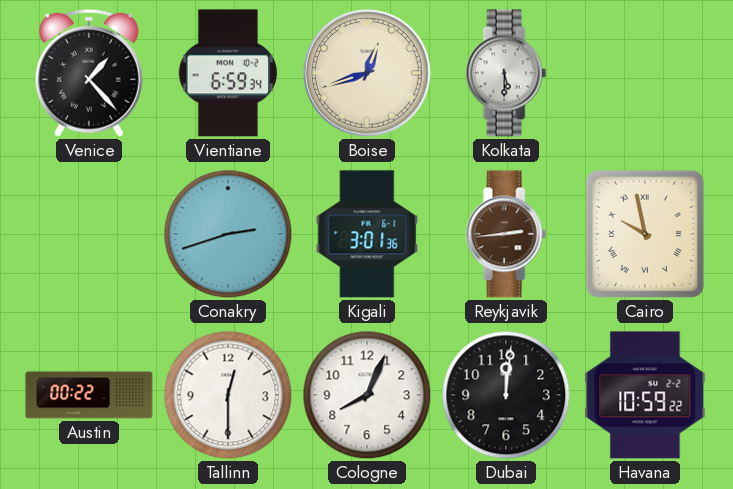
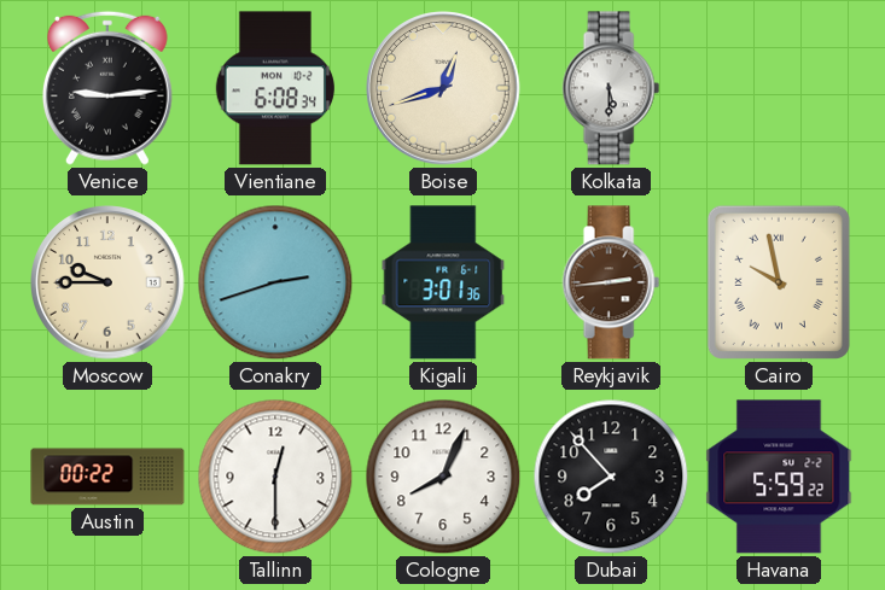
Venice: 1:23 -> 9:14 (107, 88)
Vientiane: 6:59 -> 6:08 (275, 88)
Moscow: none -> 9:45 (107, 282)
Dubai: 12:01 -> 7:53 (611, 477)
Havana: 10:59 -> 5:59 (779, 477)
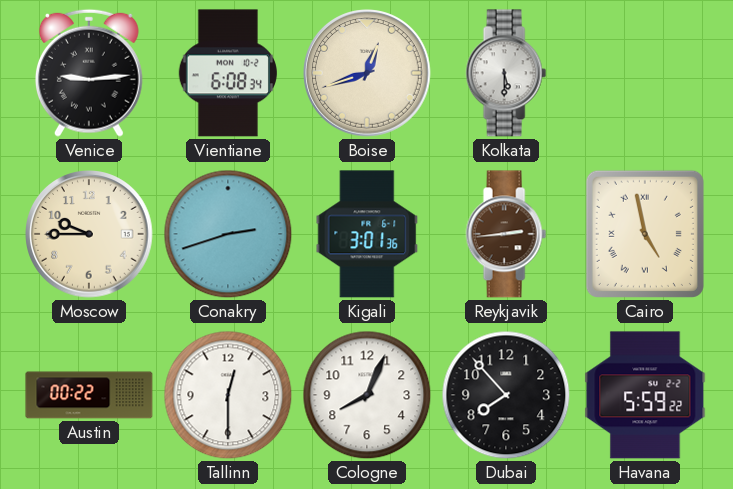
Cairo: 9:58 -> 4:58 (645, 234)
